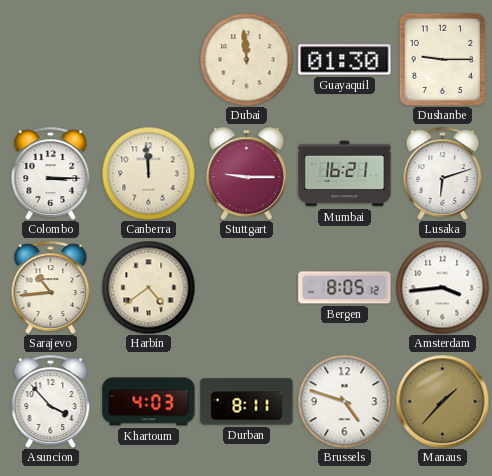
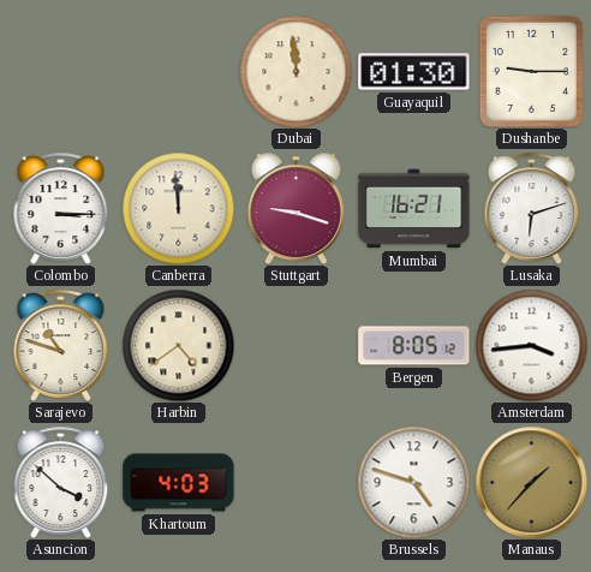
Stuttgart: 9:15 -> 9:18 (295, 208)
Sarajevo: 10:44 -> 10:48 (61, 345)
Asuncion: 3:53 -> 3:52 (61, 482)
Durban: 8:11 -> none (247, 402)
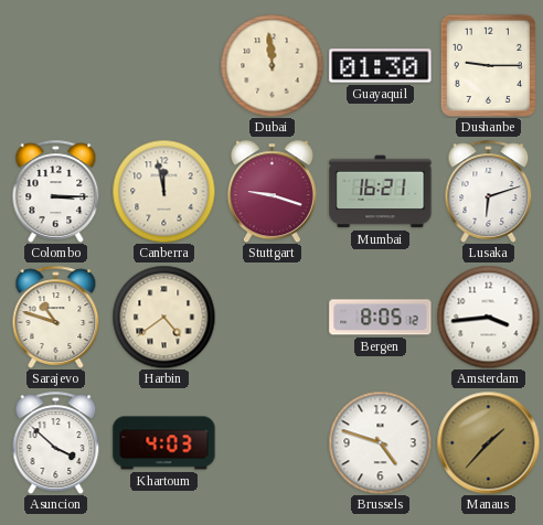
Canberra: 11:59 -> 11:58 (163, 191)
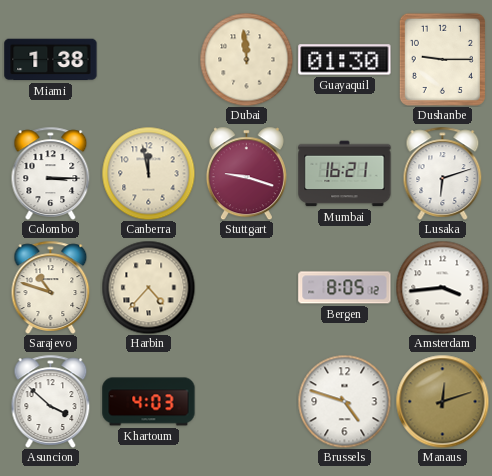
Miami: none -> 1:38 (51, 60)
Harbin: 4:39 -> 4:37 (148, 287)
Manaus: 1:37 -> 12:12 (442, 401)
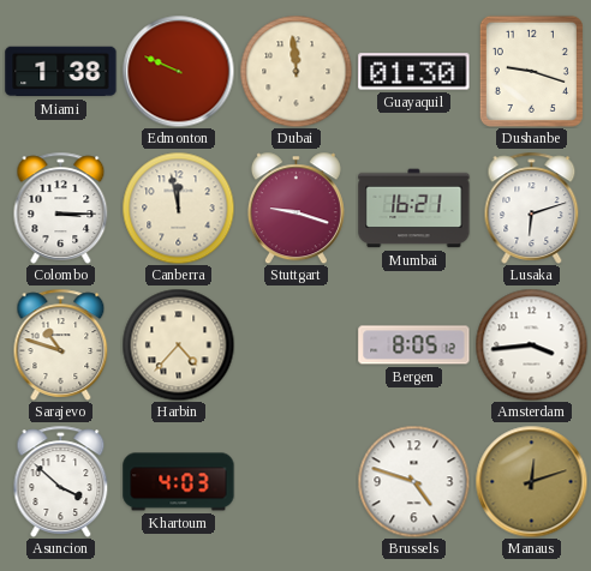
Edmonton: none -> 9:49 (178, 71)
Dushanbe: 9:15 -> 9:18 (531, 71)
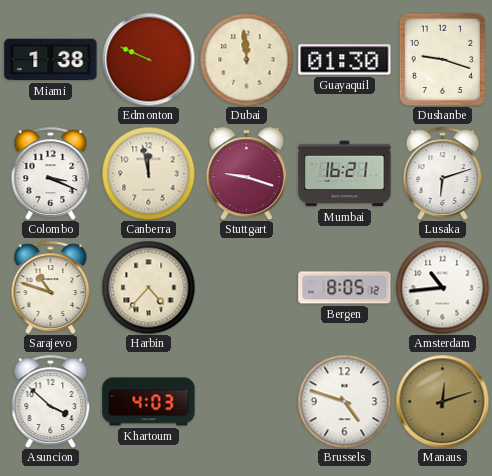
Colombo: 3:15 -> 3:19 (51, 173)
Amsterdam: 3:44 -> 10:44 (442, 287)
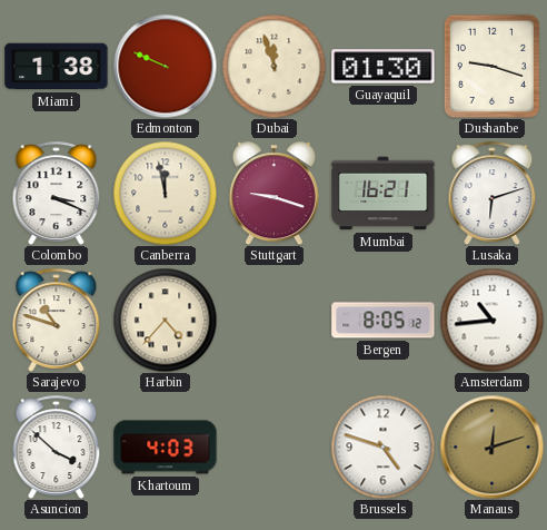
Dubai: 11:59 -> 11:57 (273, 66)
